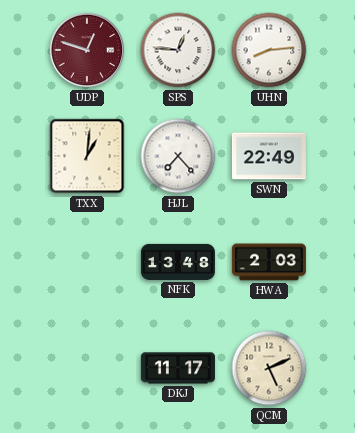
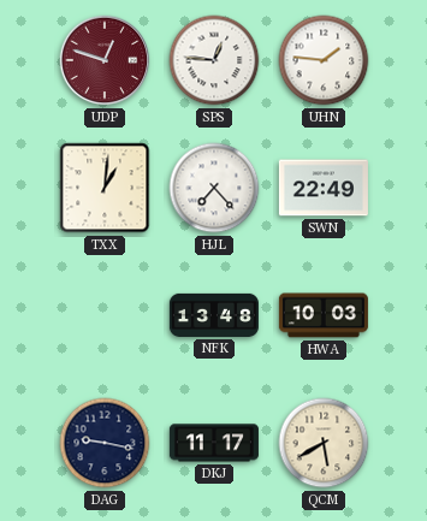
UHN: 8:14 -> 1:46 (324, 60)
HWA: 2:03 -> 10:03 (324, 315)
DAG: none -> 9:17 (105, 443)
QCM: 5:11 -> 5:40 (324, 443)
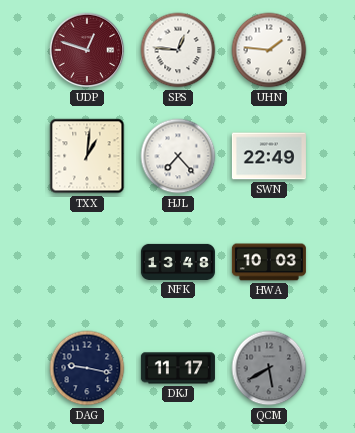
QCM dial: cream -> grey (269, 368)
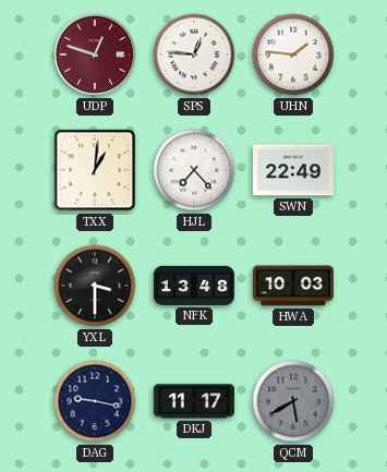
YXL: none -> 3:30 (95, 286)
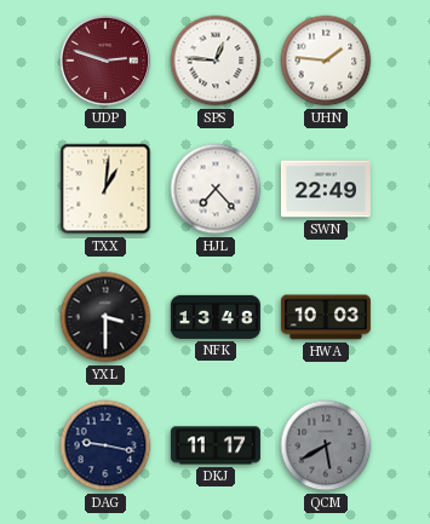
UDP: 12:48 -> 2:48 (105, 61)
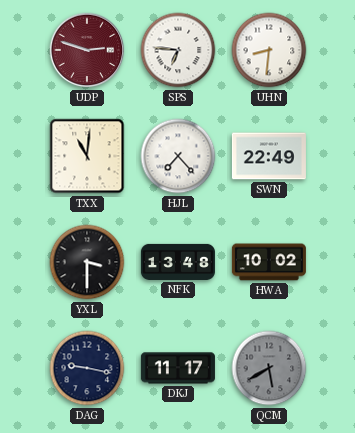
SPS: 12:46 -> 6:46 (178, 50)
UHN: 1:46 -> 8:31 (269, 50)
TXX: 1:01 -> 11:01 (87, 156)
HWA: 10:03 -> 10:02 (269, 262)
